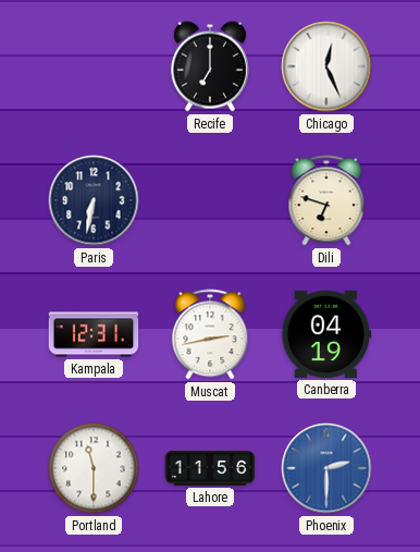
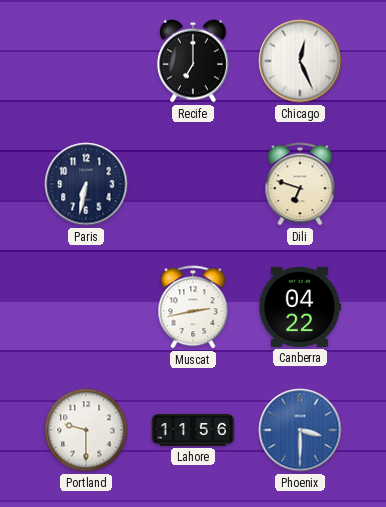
Kampala: 12:31 -> none (94, 334)
Canberra: 04:19 -> 04:22 (300, 307)
Portland: 11:30 -> 9:30 (86, 430)
Phoenix: 2:30 -> 3:30 (300, 430)
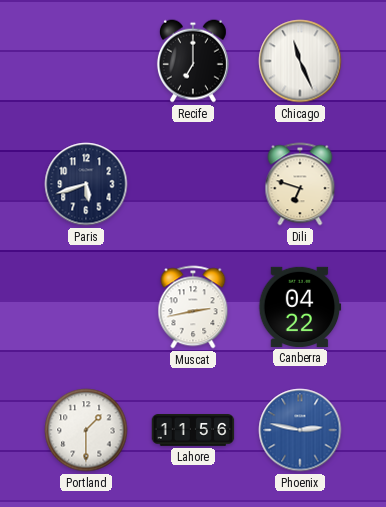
Chicago: 12:26 -> 11:26 (300, 61)
Paris: 6:32 -> 5:42 (86, 184)
Portland: 9:30 -> 1:30 (86, 430)
Phoenix: 3:30 -> 2:47 (300, 430)
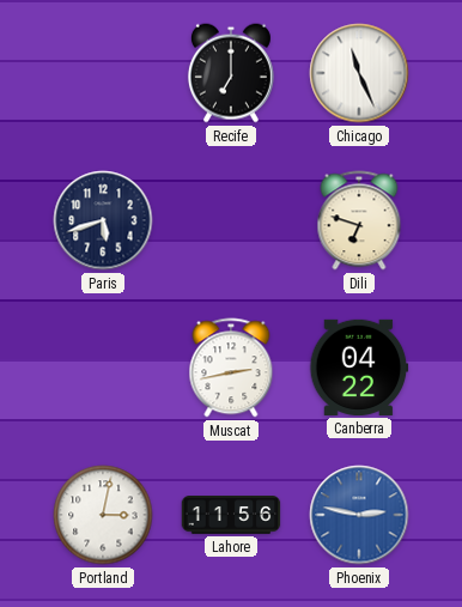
Portland: 1:30 -> 3:02 (103, 515)
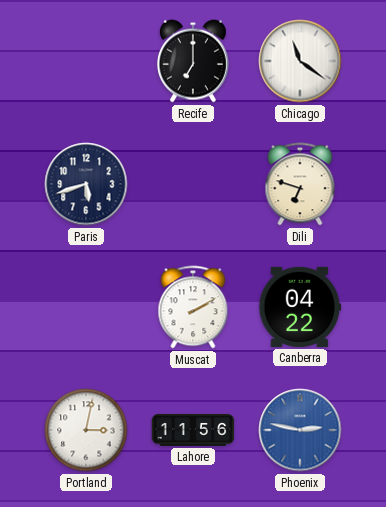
Chicago: 11:26 -> 11:21 (300, 61)
Muscat: 2:43 -> 2:10 (193, 307)
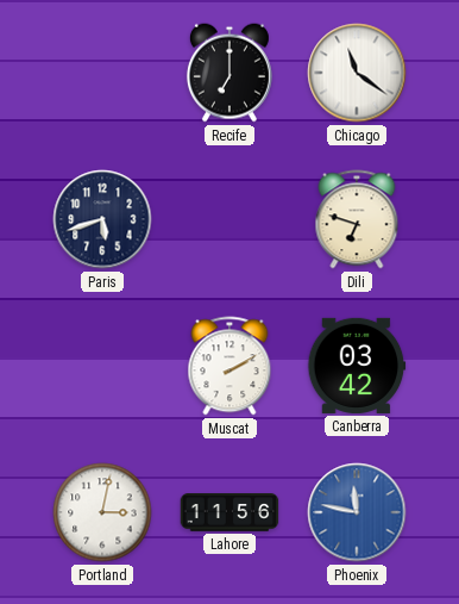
Canberra: 04:22 -> 03:42 (357, 366)
Phoenix: 2:47 -> 11:47 (357, 512)
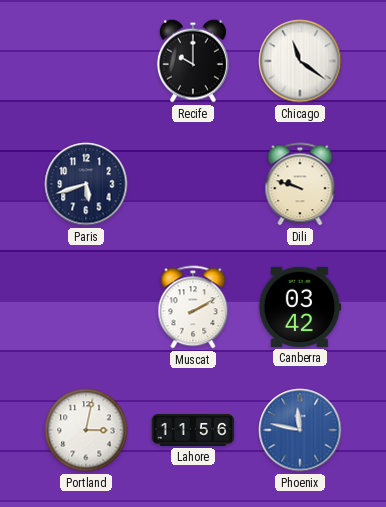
Recife: 7:00 -> 10:00 (193, 61)
Dili: 6:48 -> 9:48 (300, 184)
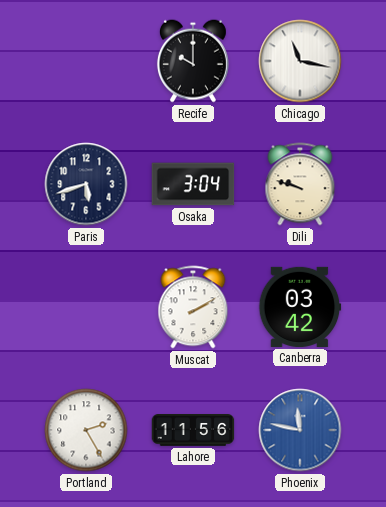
Chicago: 11:21 -> 11:17 (300, 61)
Osaka: none -> 3:04 (193, 184)
Portland: 3:02 -> 2:25 (86, 430)
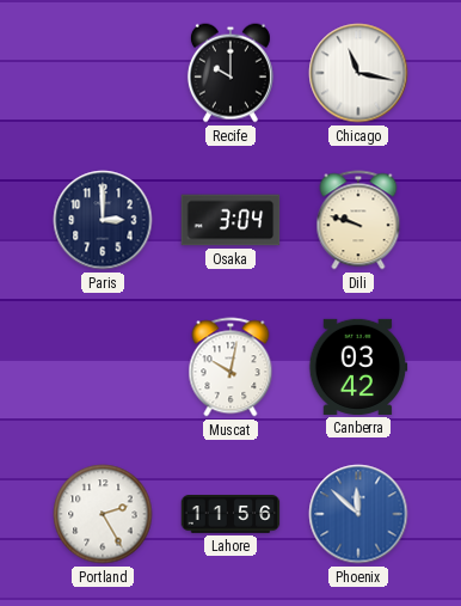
Paris: 5:42 -> 3:00 (103, 220)
Muscat: 2:10 -> 10:02 (230, 367)
Phoenix: 11:47 -> 11:52 (358, 514)
